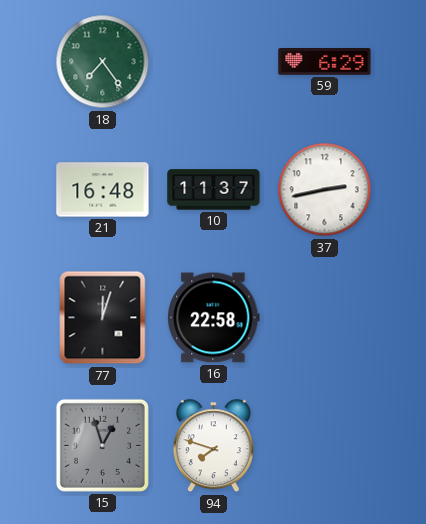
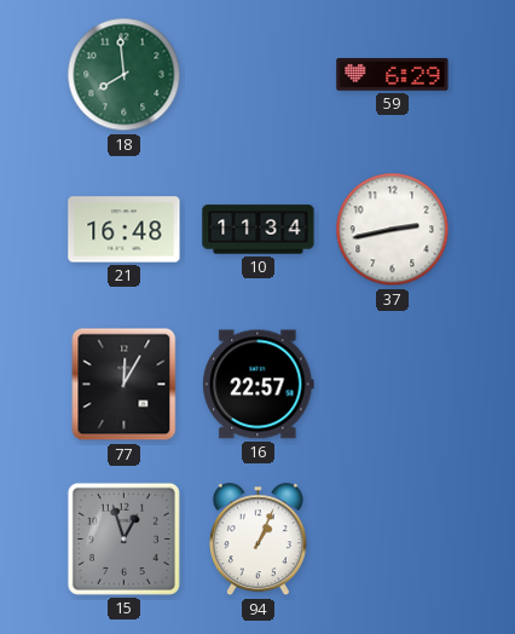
18: 7:24 -> 7:59 (125, 75)
10: 11:37 -> 11:34 (259, 230)
77: 12:03 -> 12:05 (125, 385)
16: 22:58 -> 22:57 (259, 385)
94: 7:48 -> 1:04 (257, 540)
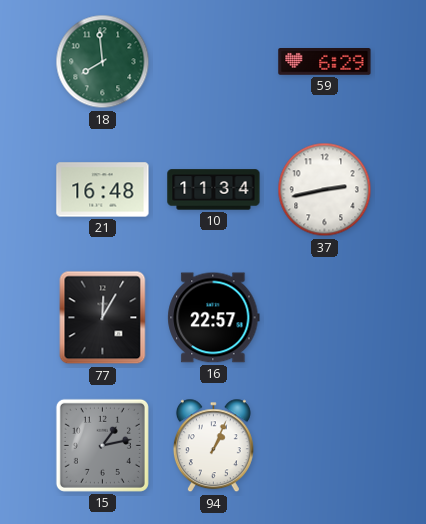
15: 12:57 -> 1:13 (102, 445)
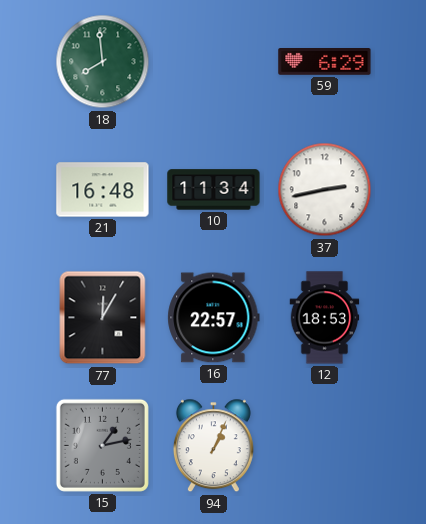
12: none -> 18:53 (325, 318)
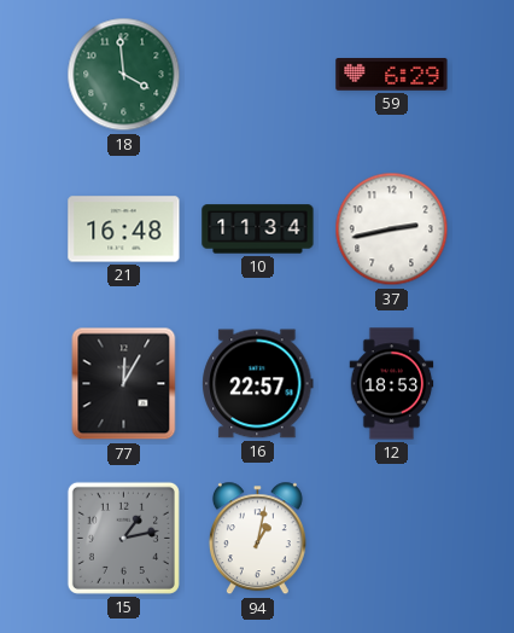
18: 7:59 -> 3:59 (124, 75)
94: 1:04 -> 1:02 (257, 539)
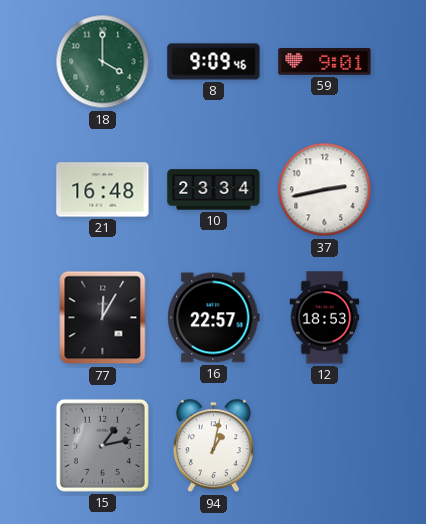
18: 3:59 -> 4:00 (103, 62)
8: none -> 9:09 (214, 62)
59: 6:29 -> 9:01 (325, 62)
10: 11:34 -> 23:34 (214, 190)
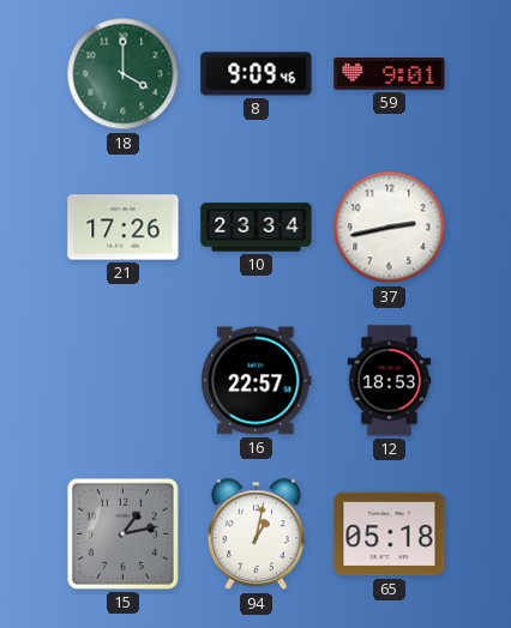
21: 16:48 -> 17:26 (124, 228)
77: 12:05 -> none (103, 318)
65: none -> 05:18 (390, 535)
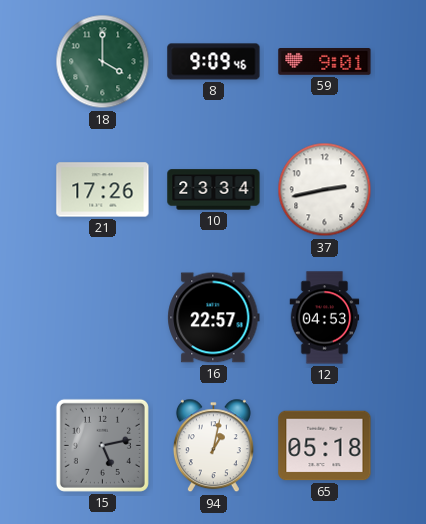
12: 18:53 -> 04:53 (325, 318)
15: 1:13 -> 5:13 (102, 445)
